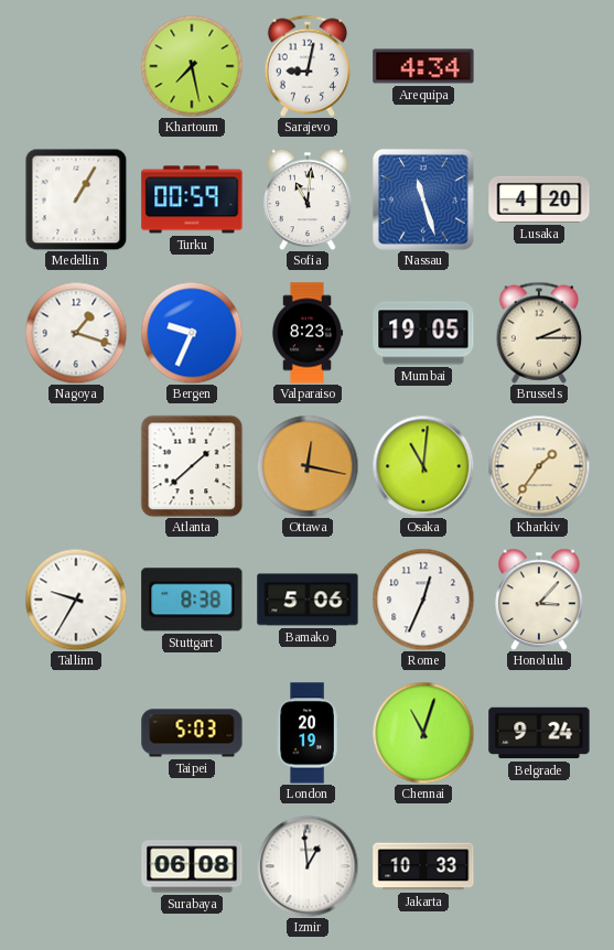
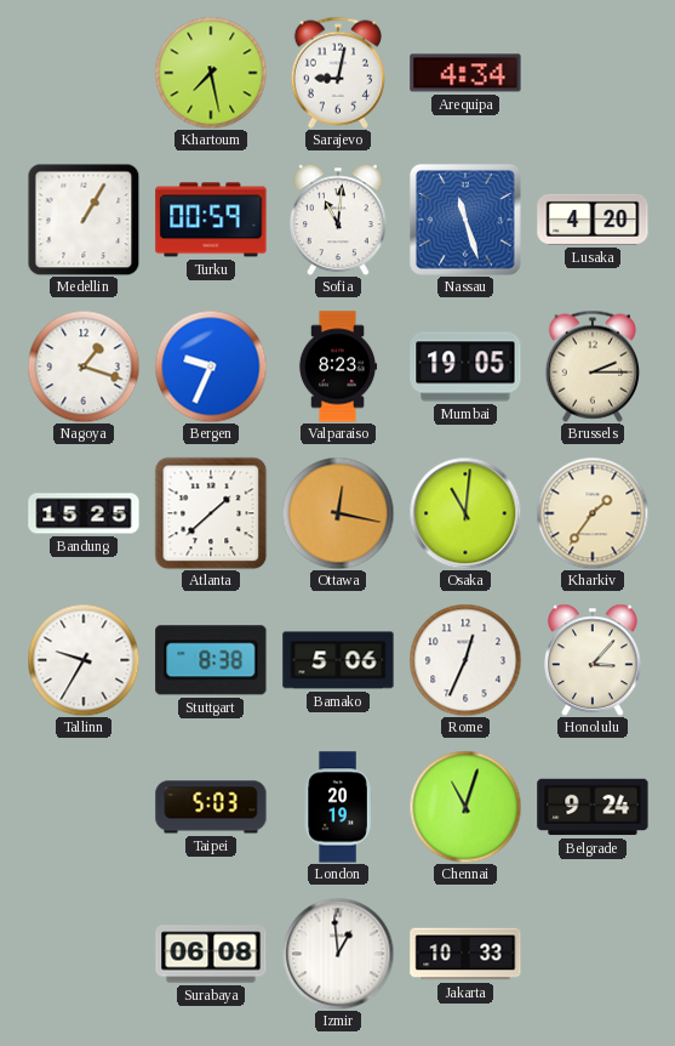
Bandung: none -> 15:25 (84, 513)
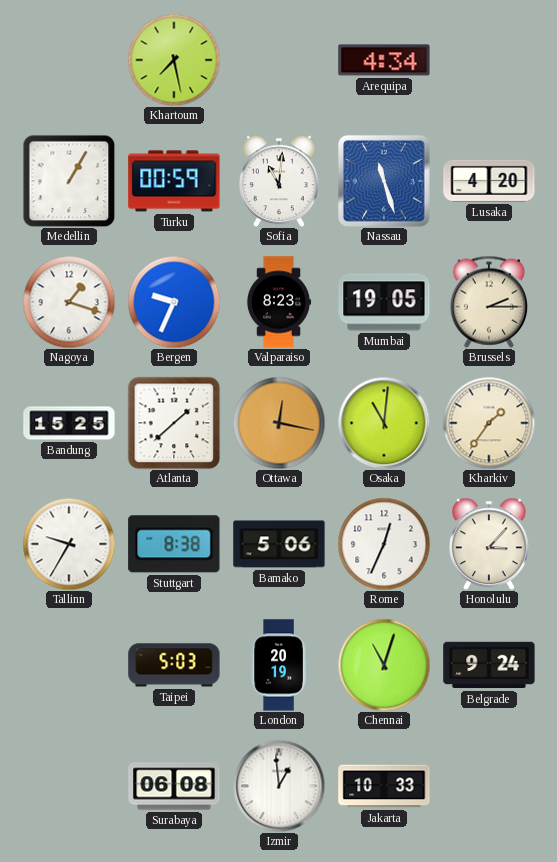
Sarajevo: 9:02 -> none (337, 73)
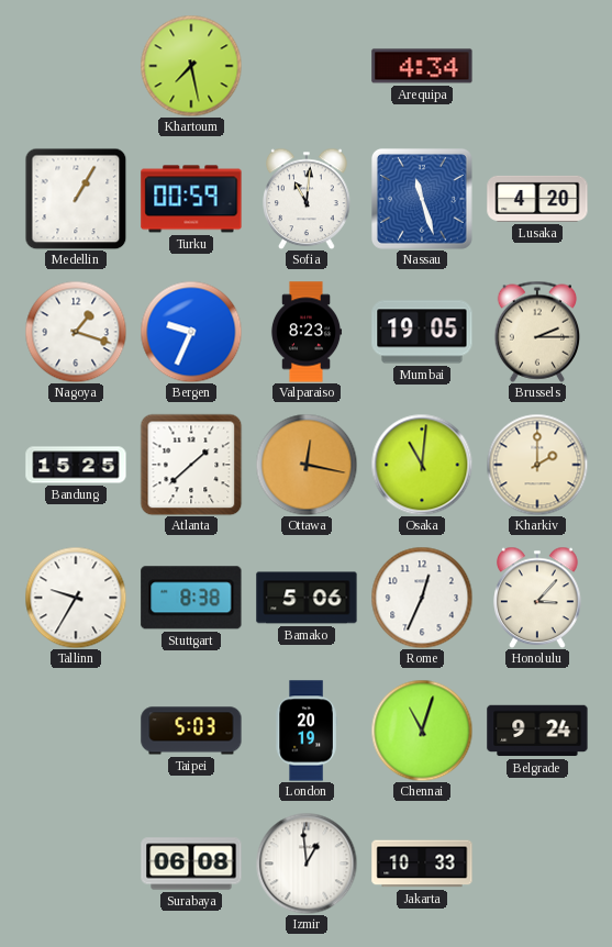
Kharkiv: 1:36 -> 2:00 (537, 465)
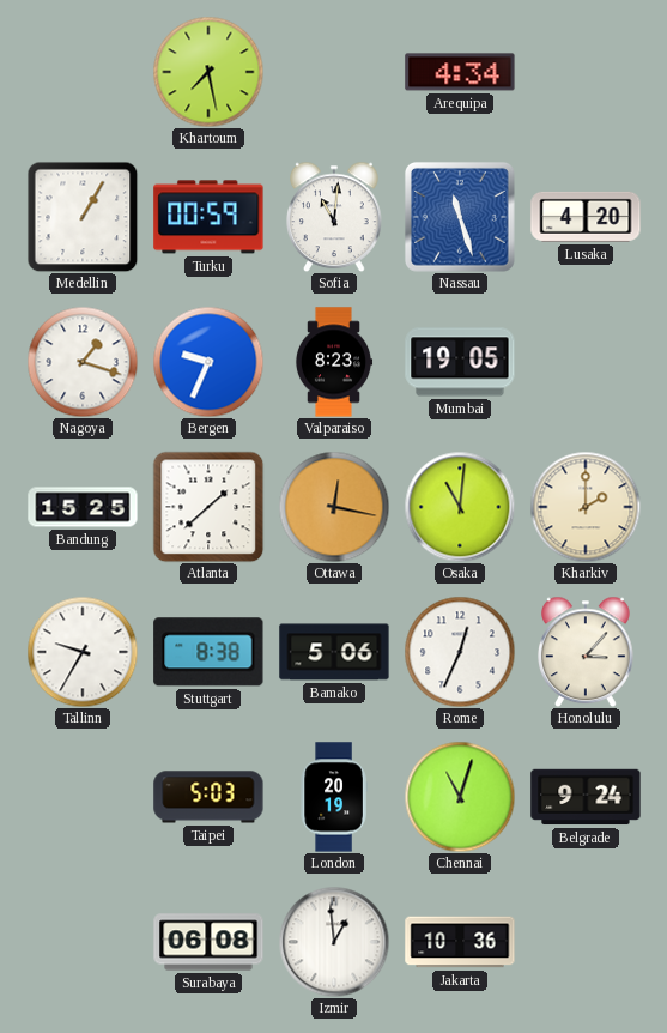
Brussels: 2:15 -> none (536, 332)
Jakarta: 10:33 -> 10:36 (460, 942)
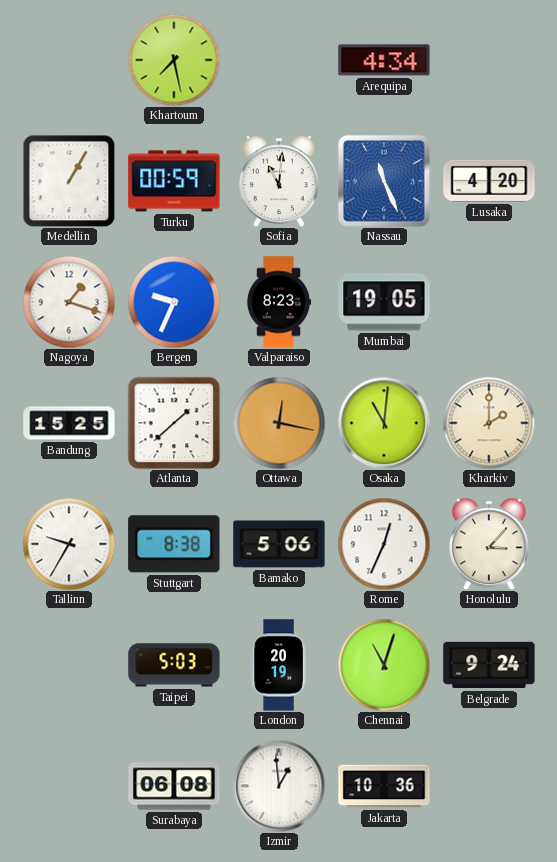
Nassau: 11:27 -> 11:26 (384, 181)
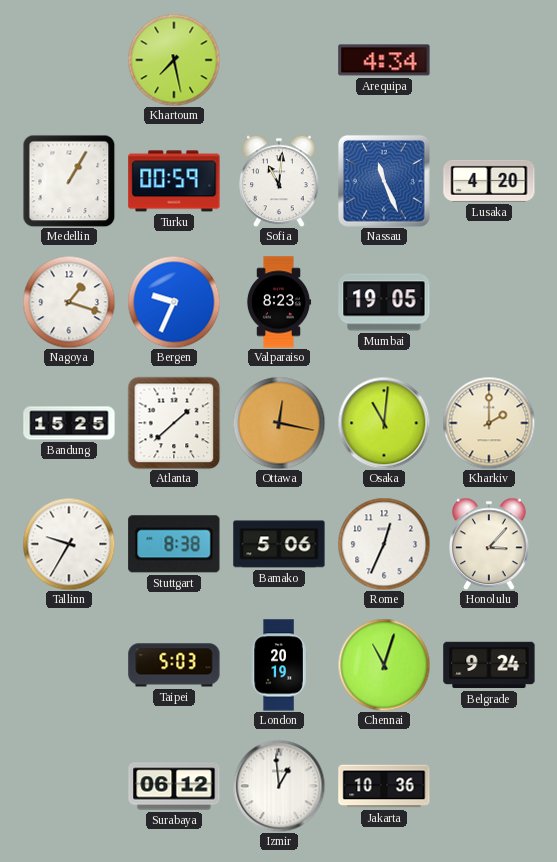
Surabaya: 06:08 -> 06:12 (174, 786)
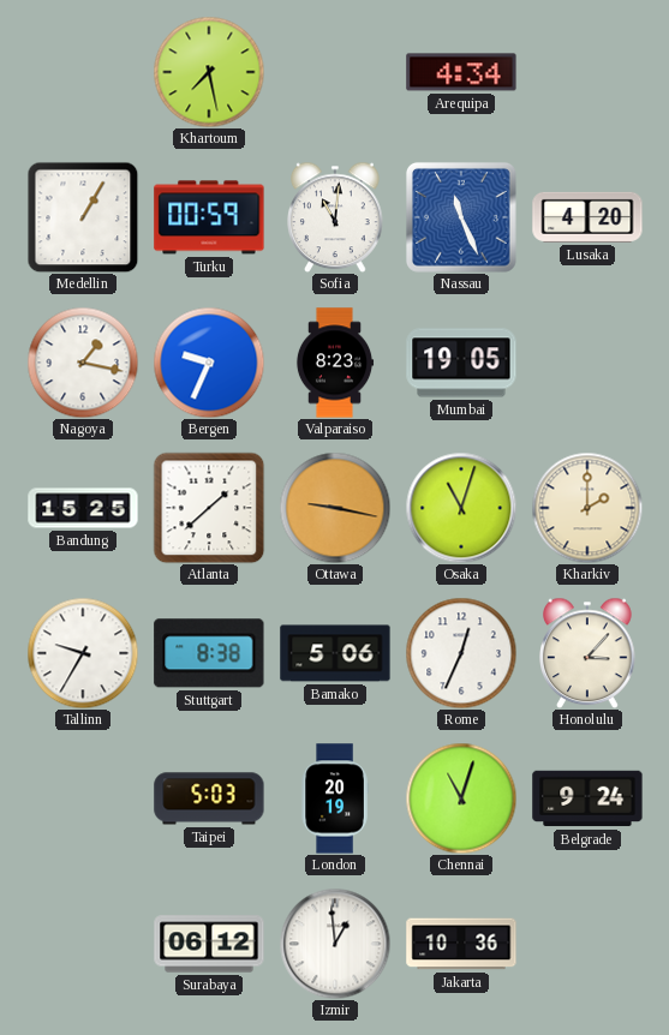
Nagoya: 1:18 -> 1:17 (83, 363)
Ottawa: 12:17 -> 9:17 (335, 508)
Osaka: 11:01 -> 11:03 (461, 508)
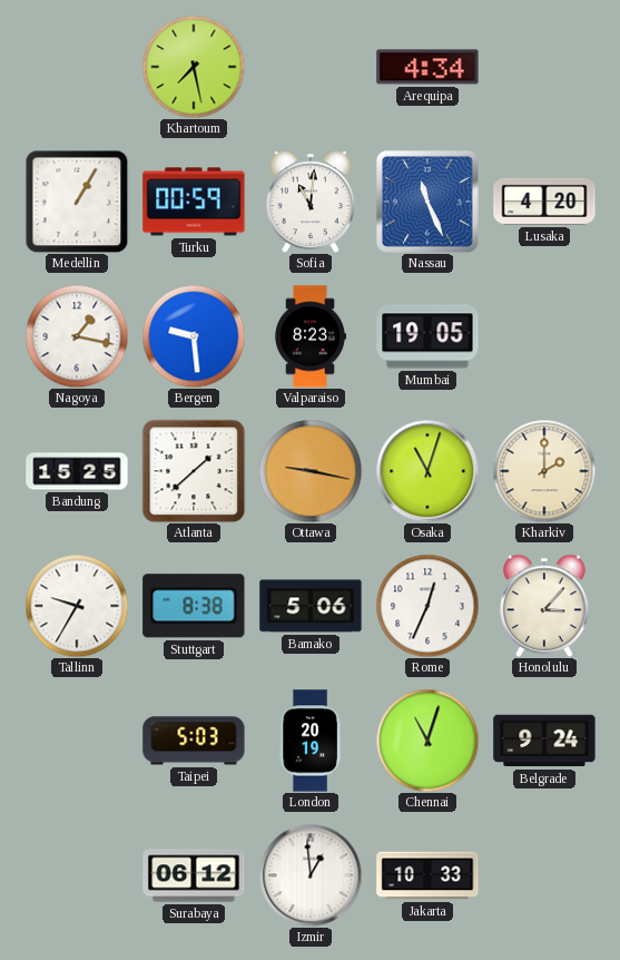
Bergen: 9:34 -> 9:29 (194, 336)
Jakarta: 10:36 -> 10:33 (427, 875)
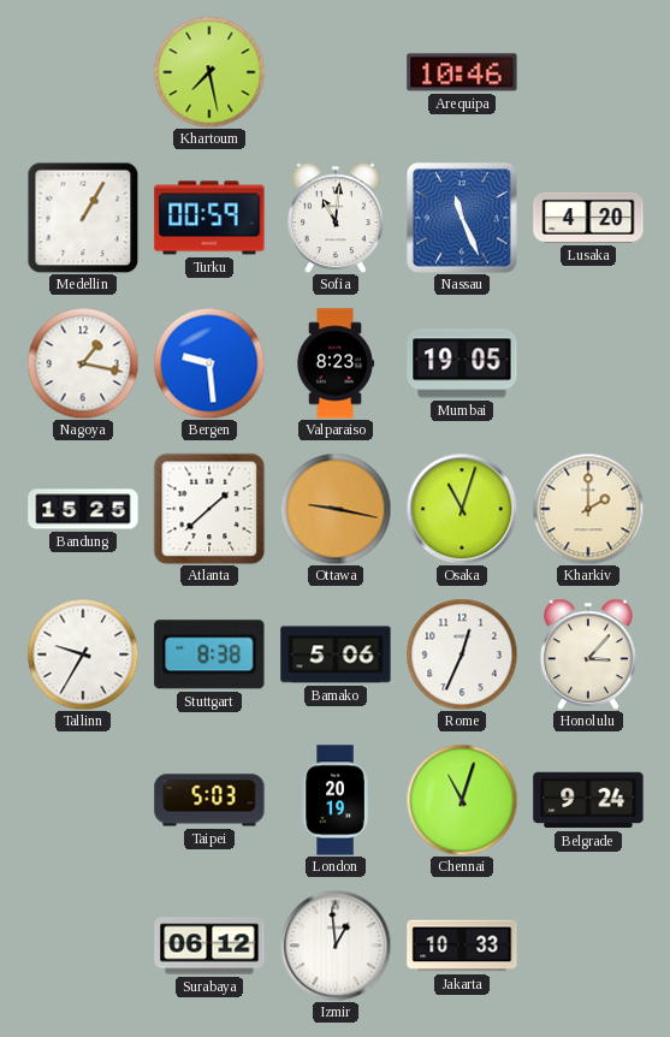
Arequipa: 4:34 -> 10:46 (462, 72)
